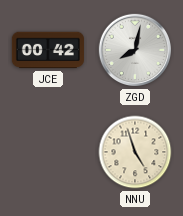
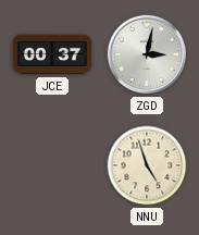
JCE: 00:42 -> 00:37 (52, 54)
ZGD: 8:02 -> 3:02 (147, 54)
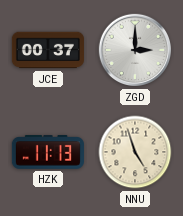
ZGD: 3:02 -> 3:00 (135, 50)
HZK: none -> 11:13 (48, 152)
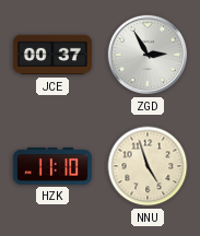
ZGD: 3:00 -> 2:55 (148, 55)
HZK: 11:13 -> 11:10 (52, 166)
